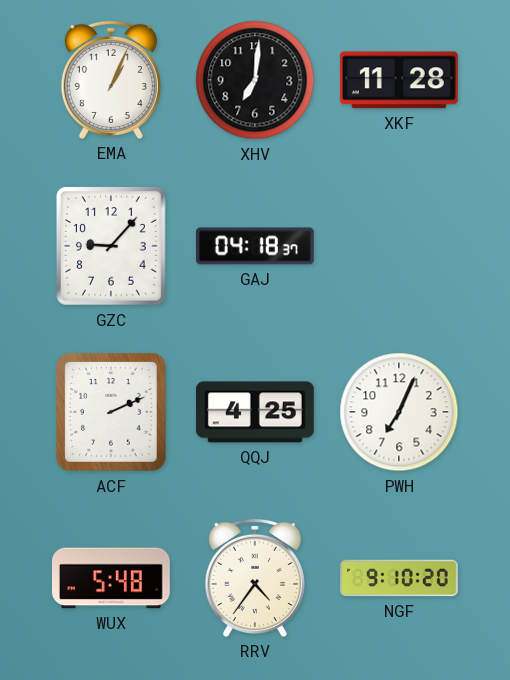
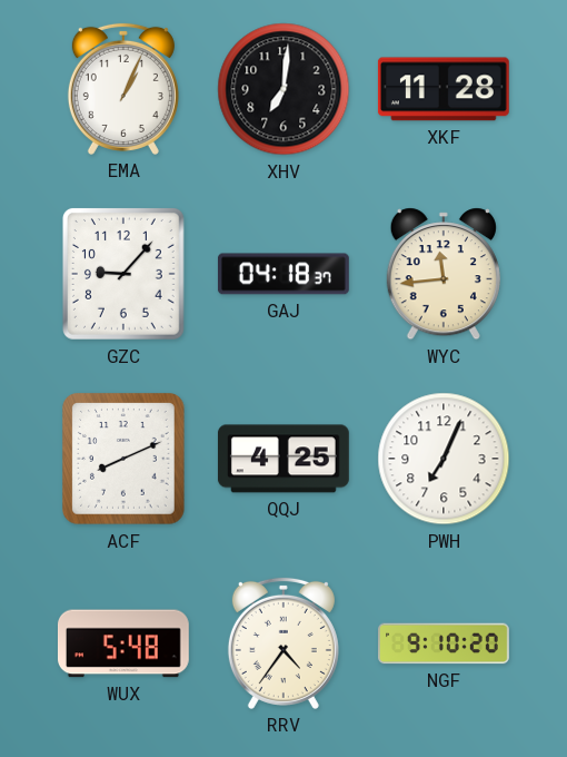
WYC: none -> 11:44 (444, 274)
ACF: 2:11 -> 8:11 (125, 460)
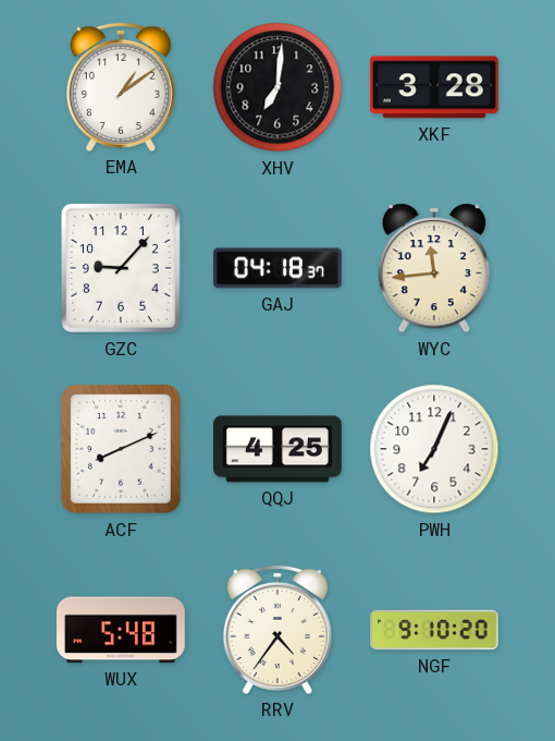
EMA: 1:04 -> 1:09 (121, 87)
XKF: 11:28 -> 3:28 (434, 87)
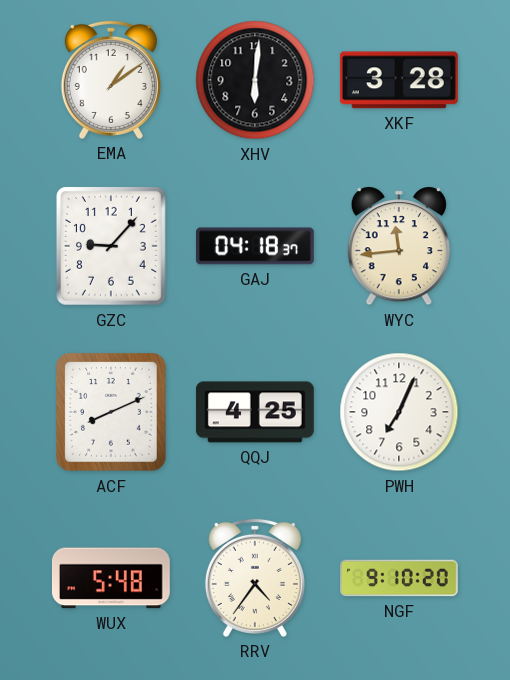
XHV: 7:01 -> 6:01 (255, 80)
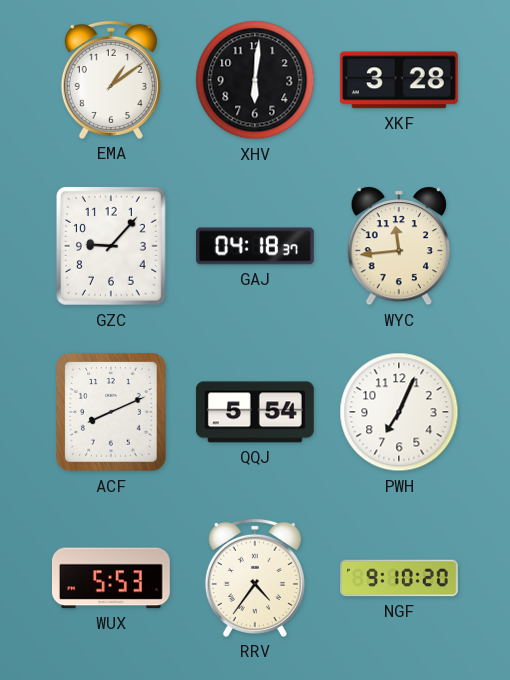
QQJ: 4:25 -> 5:54 (255, 412)
WUX: 5:48 -> 5:53 (111, 578)
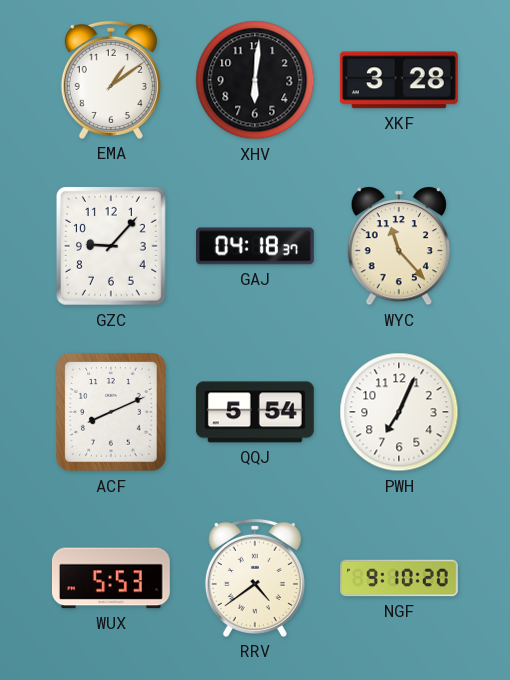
WYC: 11:44 -> 11:23 (399, 246)
RRV: 4:36 -> 4:39 (255, 578)
